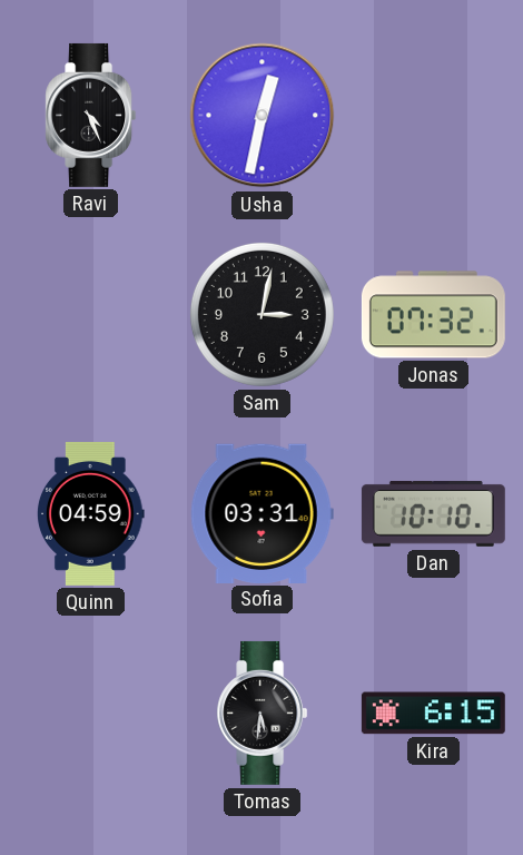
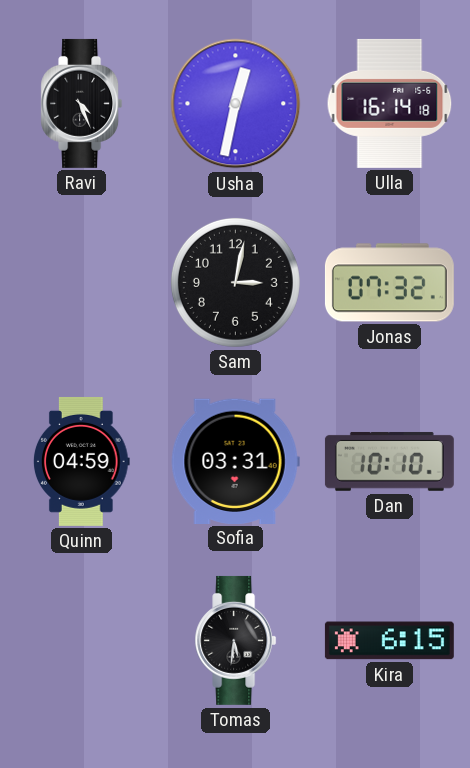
Ulla: none -> 16:14 (390, 103)
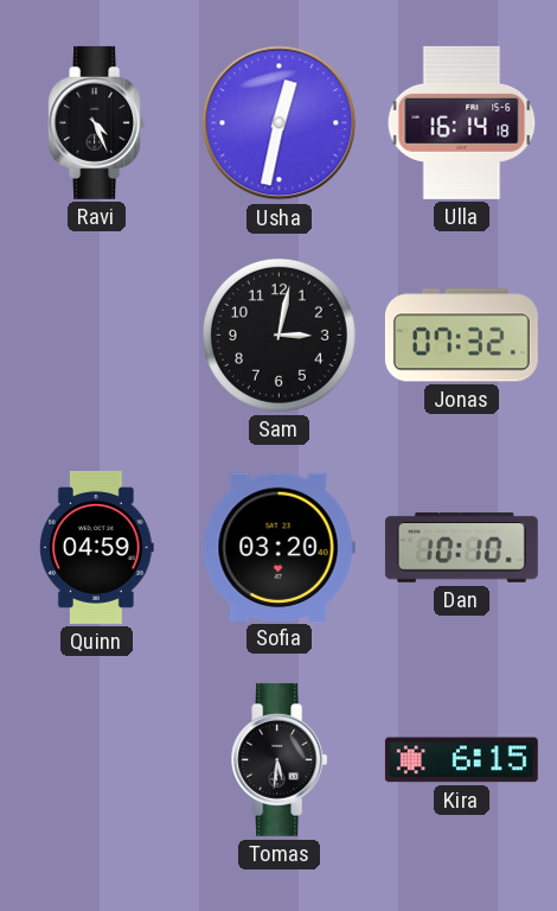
Sofia: 03:31 -> 03:20 (278, 547)
